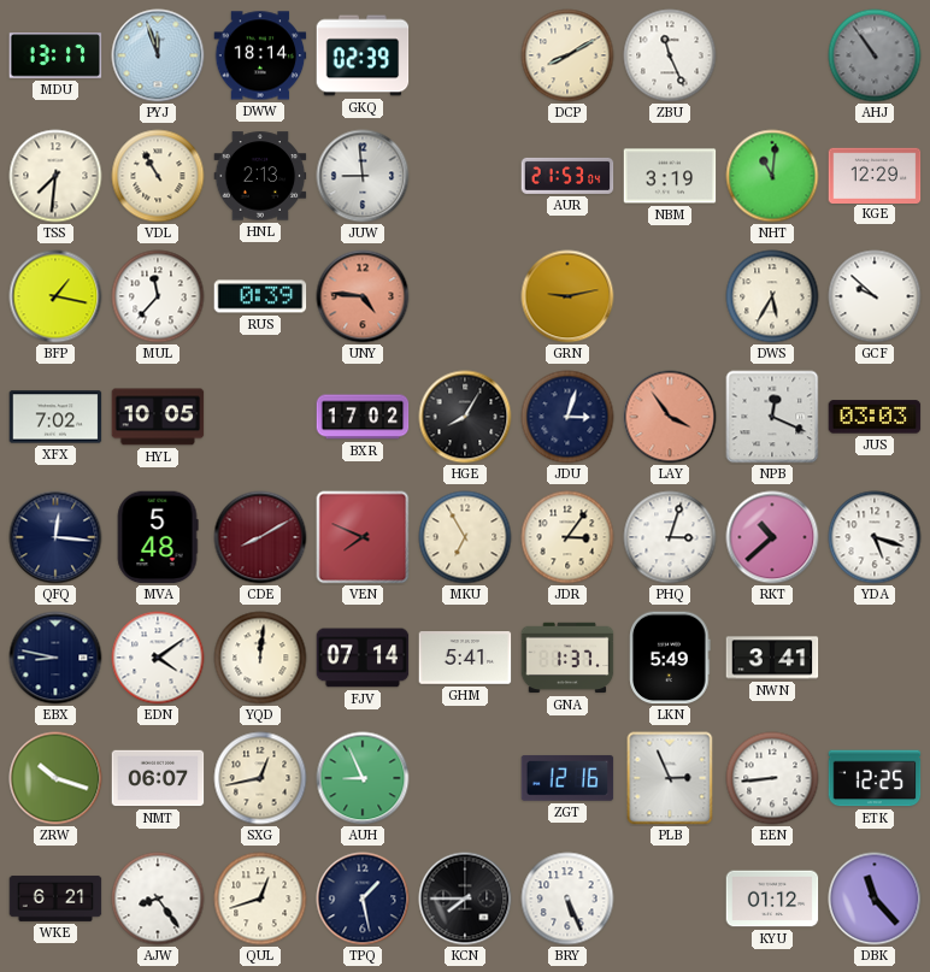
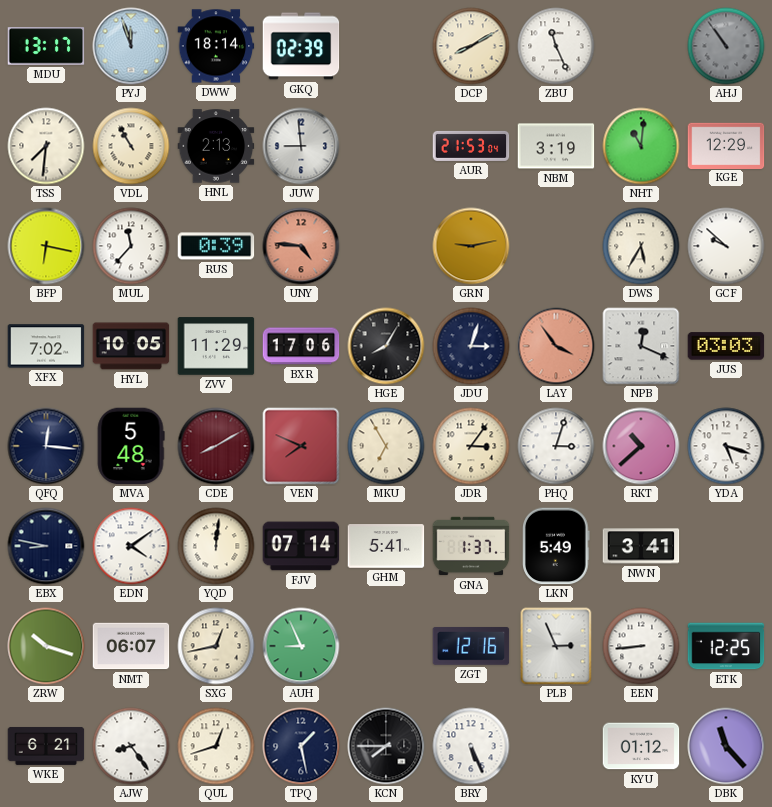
BFP: 1:17 -> 6:17 (46, 246)
ZVV: none -> 11:29 (216, 346)
BXR: 17:02 -> 17:06 (301, 346)
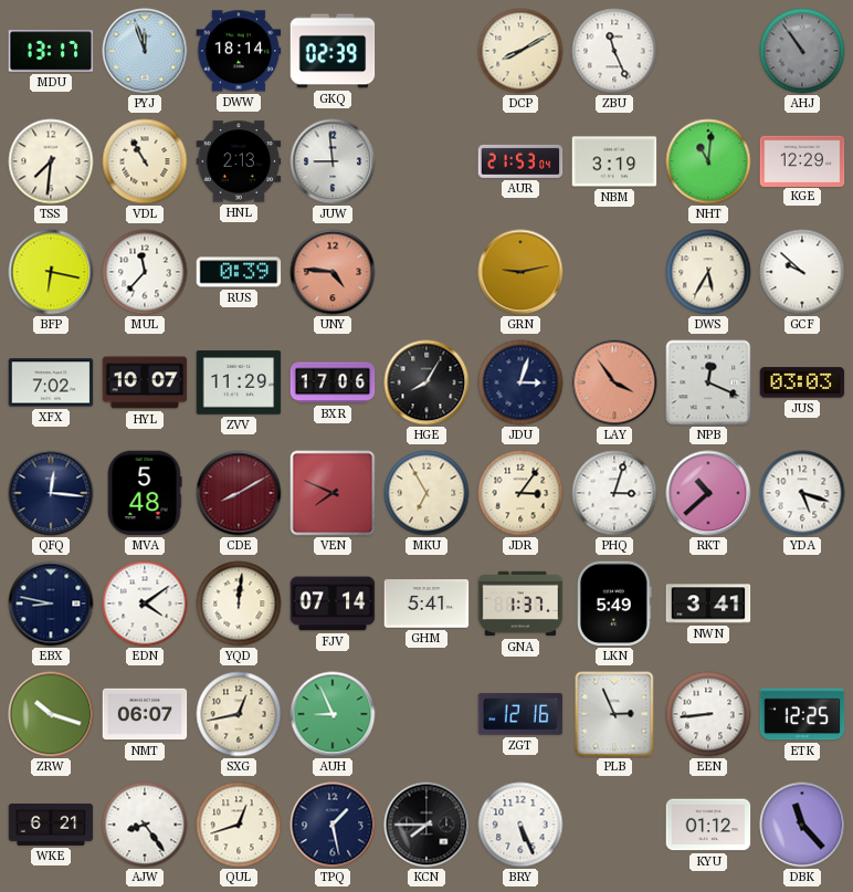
HYL: 10:05 -> 10:07 (145, 382)
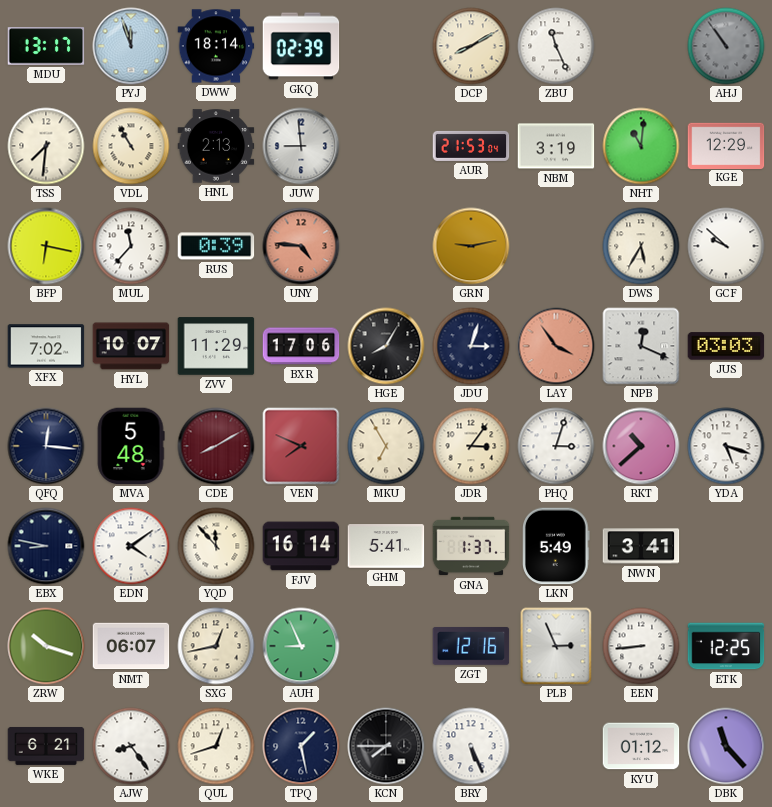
YQD: 12:01 -> 11:53 (216, 546)
FJV: 07:14 -> 16:14 (301, 546)
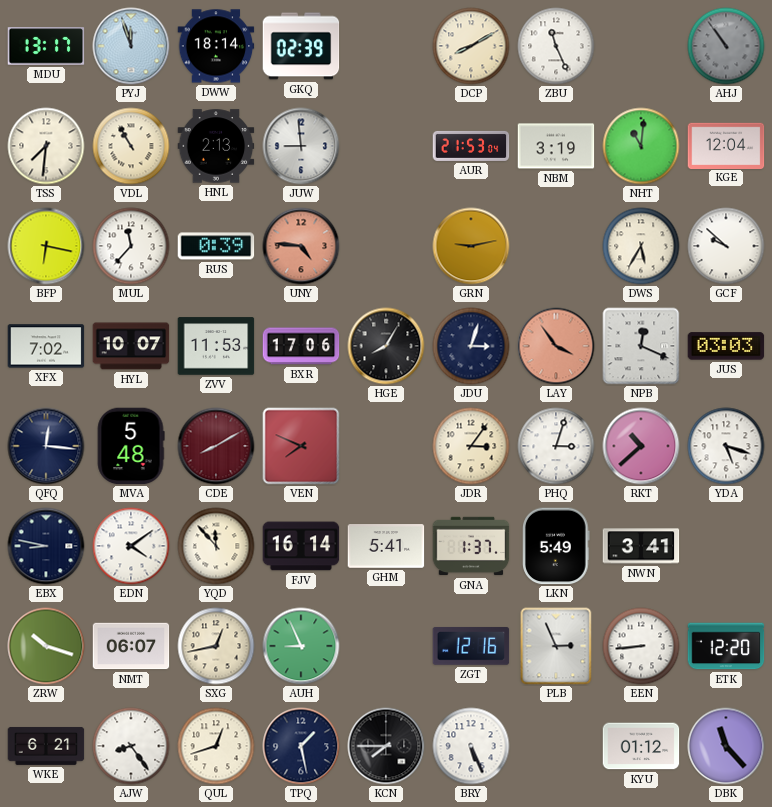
KGE: 12:29 -> 12:04 (726, 145)
ZVV: 11:29 -> 11:53 (216, 346)
MKU: 6:55 -> none (386, 446)
ETK: 12:25 -> 12:20 (726, 646)
